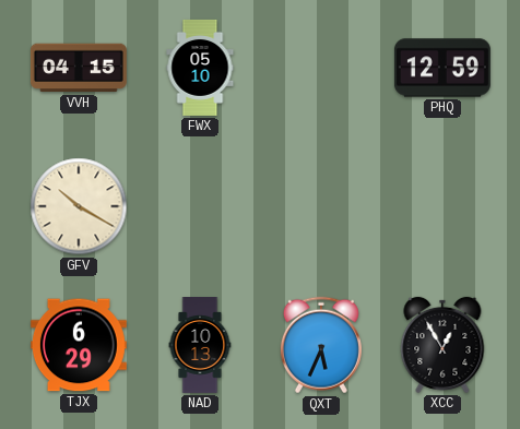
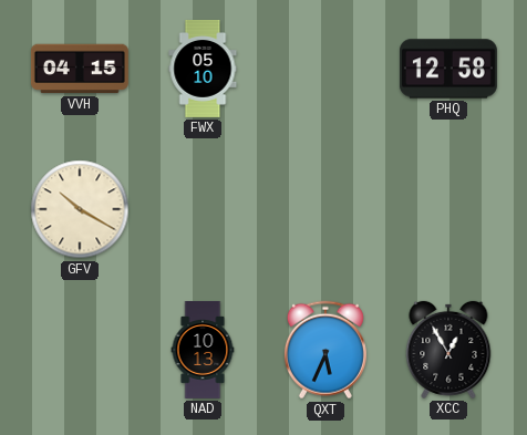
PHQ: 12:59 -> 12:58 (448, 69)
TJX: 6:29 -> none (79, 345)
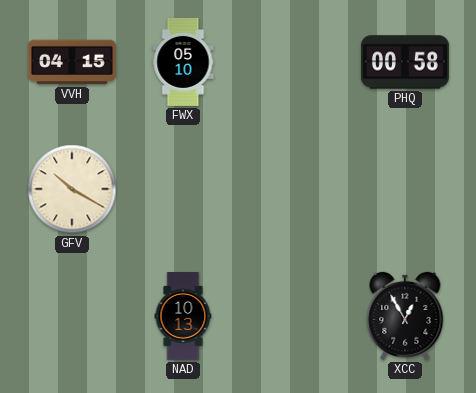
PHQ: 12:58 -> 00:58 (405, 62)
QXT: 5:34 -> none (325, 350)
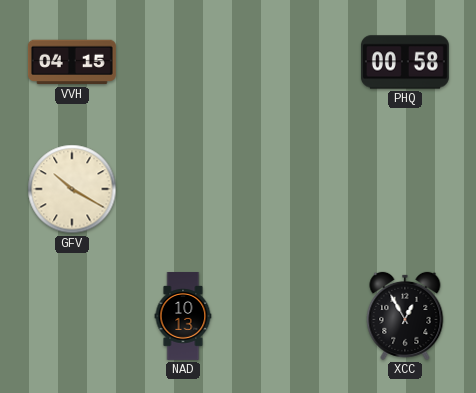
FWX: 05:10 -> none (183, 62)
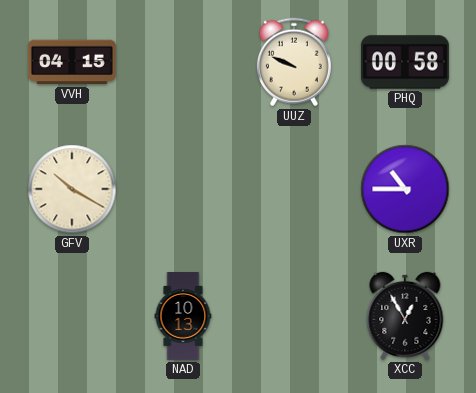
UUZ: none -> 9:49 (294, 62)
UXR: none -> 10:45 (405, 189)
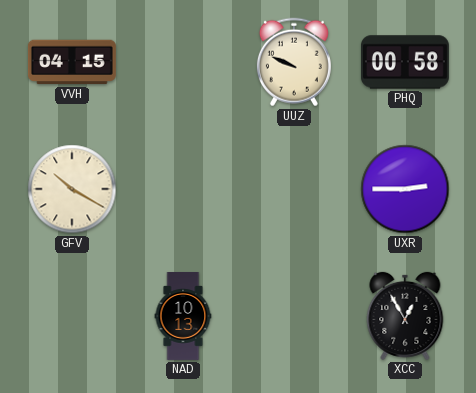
UXR: 10:45 -> 2:45 (405, 189)
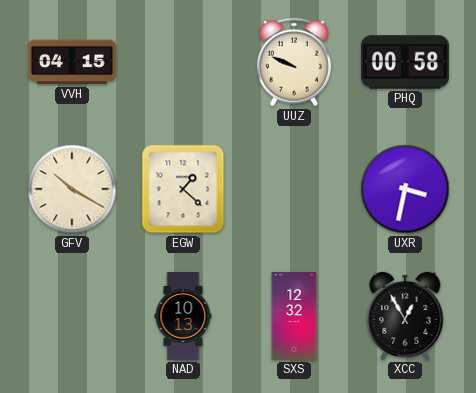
EGW: none -> 1:22 (183, 189)
UXR: 2:45 -> 3:32 (405, 189)
SXS: none -> 12:32 (294, 317)
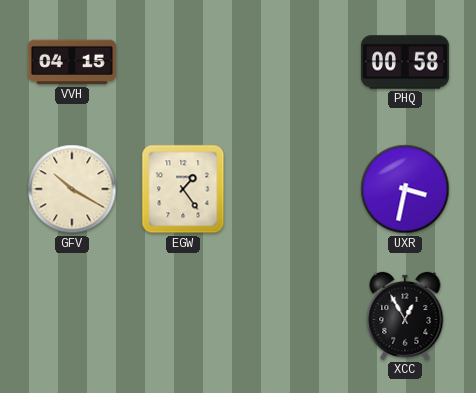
UUZ: 9:49 -> none (294, 62)
EGW: 1:22 -> 1:24 (183, 189)
NAD: 10:13 -> none (183, 317)
SXS: 12:32 -> none (294, 317)
